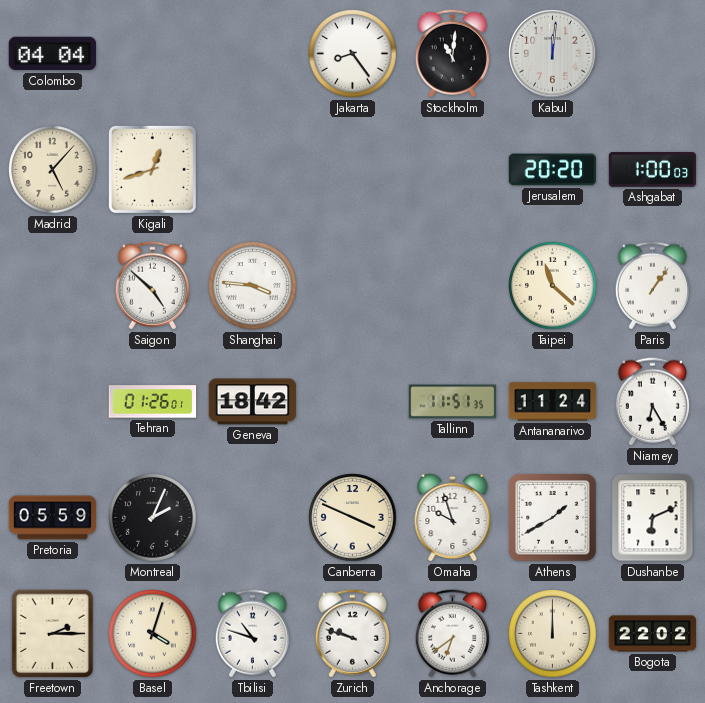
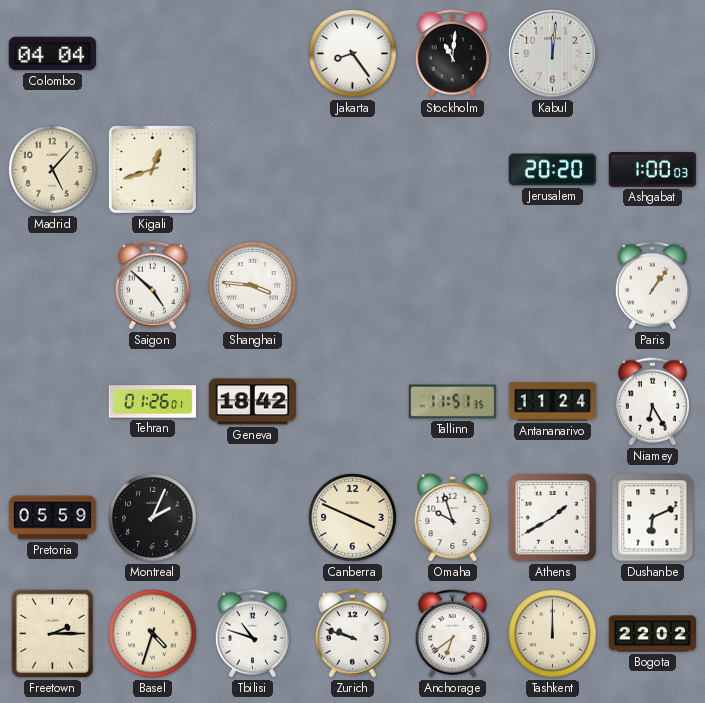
Taipei: 11:22 -> none (553, 286)
Basel: 4:03 -> 4:33 (153, 634)
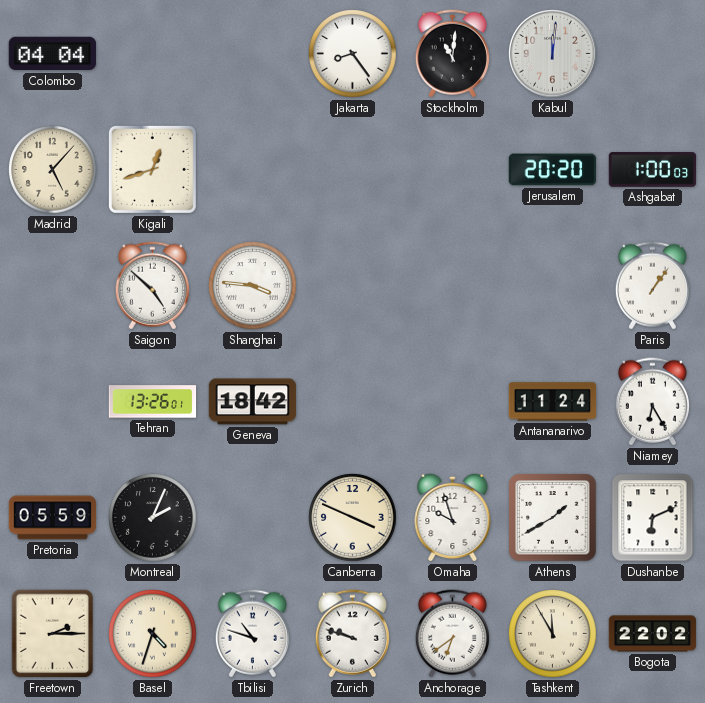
Tehran: 01:26 -> 13:26 (153, 402)
Tallinn: 11:51 -> none (453, 402)
Tashkent: 12:00 -> 11:55 (553, 634)
